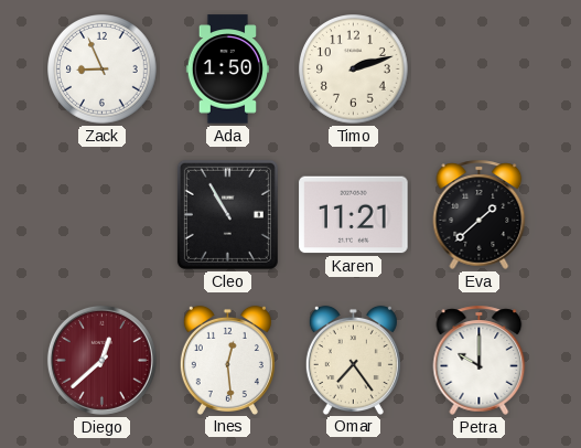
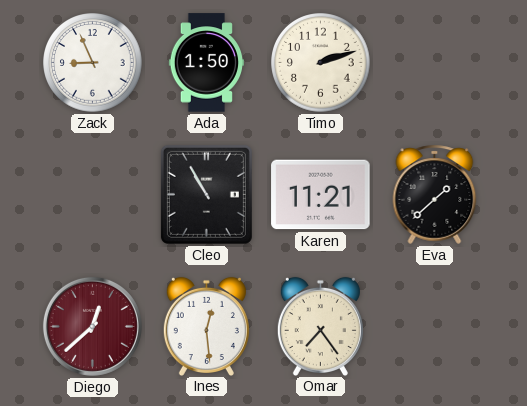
Petra: 10:00 -> none (480, 360)
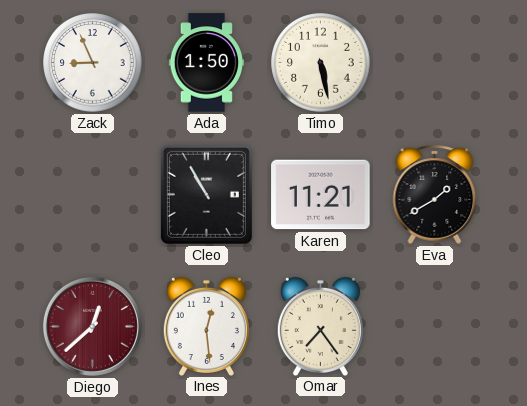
Timo: 2:12 -> 5:28 (321, 63)
Eva: 1:38 -> 1:40 (435, 194)
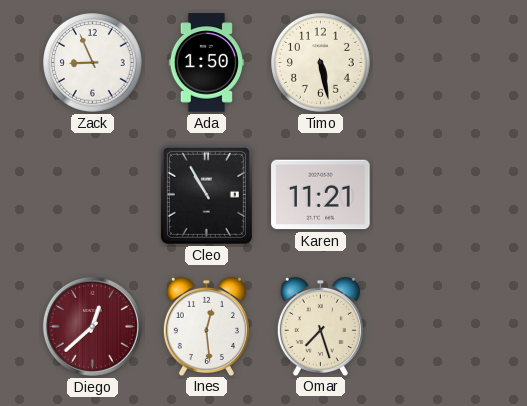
Eva: 1:40 -> none (435, 194)
Omar: 7:24 -> 7:27 (320, 326)
